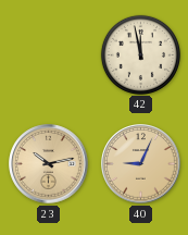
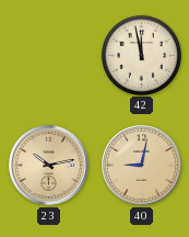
40: 9:04 -> 9:02 (142, 166)
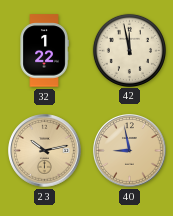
32: none -> 1:22 (44, 51)
40: 9:02 -> 8:58 (130, 151)
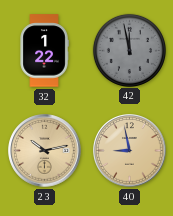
42 dial: cream -> grey (129, 50)
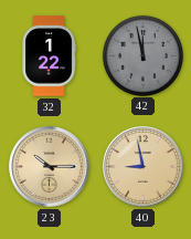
23: 10:13 -> 10:15 (50, 167)
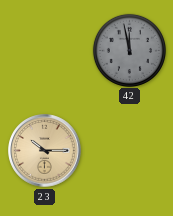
32: 1:22 -> none (49, 56)
40: 8:58 -> none (144, 167)
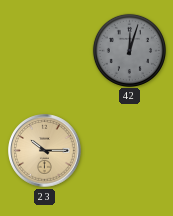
42: 11:58 -> 12:03 (129, 50)
